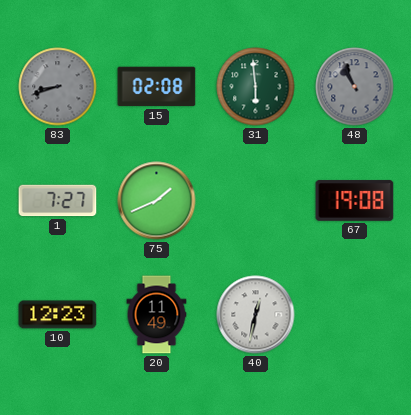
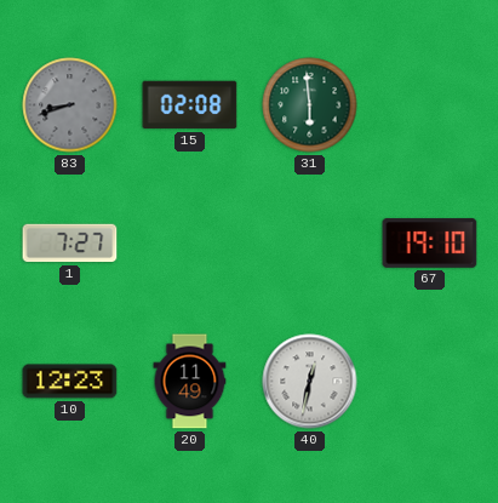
48: 10:56 -> none (355, 87)
75: 1:41 -> none (157, 201)
67: 19:08 -> 19:10 (430, 244)
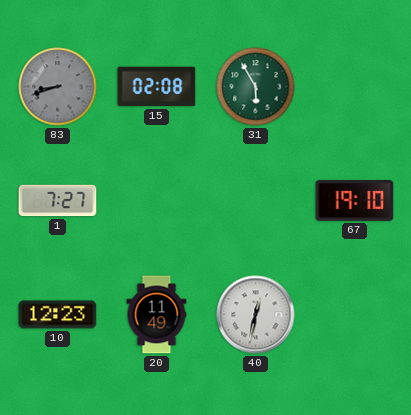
31: 5:59 -> 5:55 (256, 87)
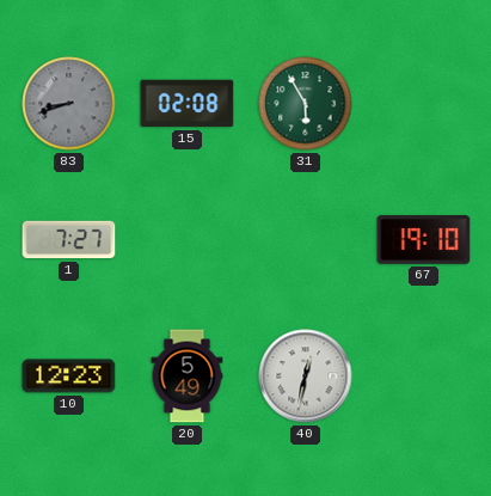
20: 11:49 -> 5:49 (188, 376)
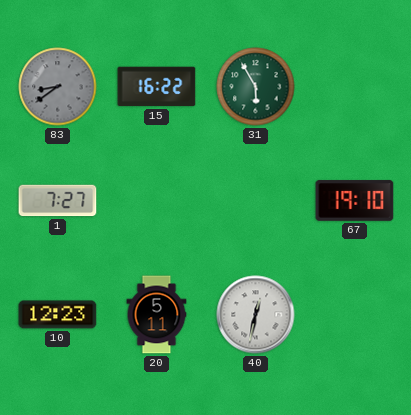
83: 8:42 -> 8:39 (58, 87)
15: 02:08 -> 16:22 (157, 87)
20: 5:49 -> 5:11 (157, 315)
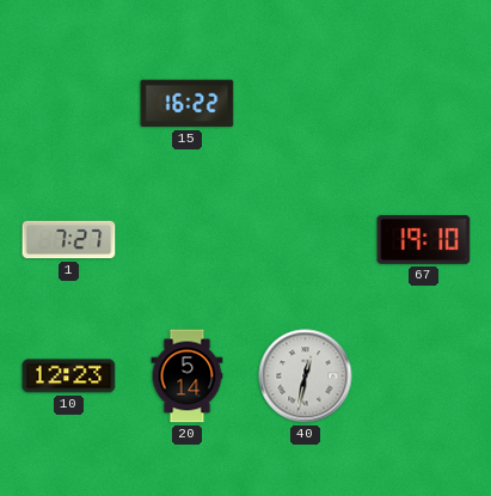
83: 8:39 -> none (58, 87)
31: 5:55 -> none (256, 87)
20: 5:11 -> 5:14 (188, 376)
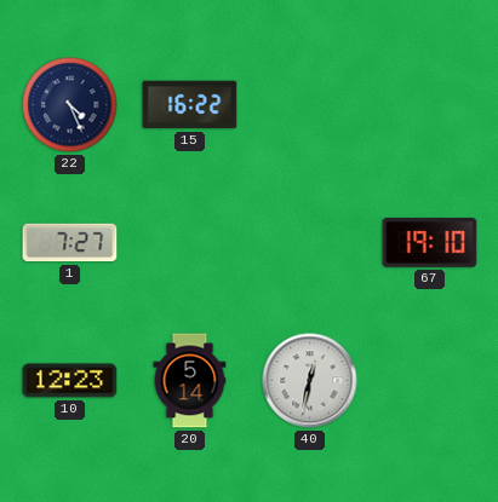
22: none -> 4:26 (70, 105)
